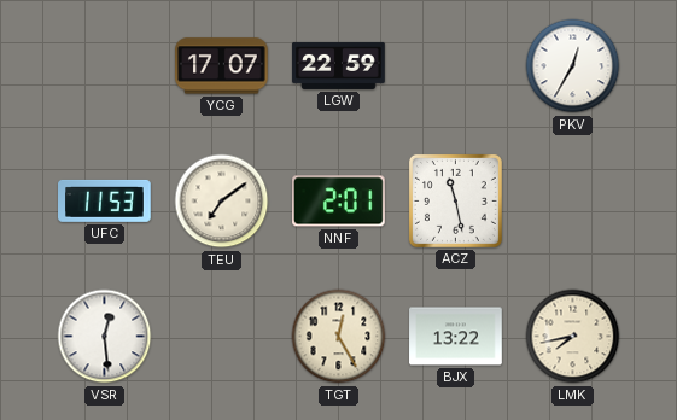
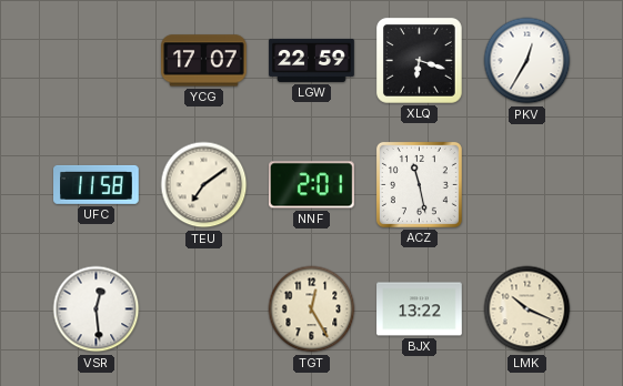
XLQ: none -> 6:18 (420, 61)
UFC: 11:53 -> 11:58 (97, 184)
LMK: 7:43 -> 10:19 (527, 309)
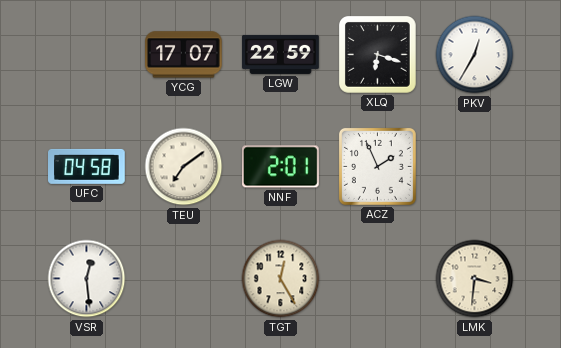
UFC: 11:58 -> 04:58 (87, 166)
ACZ: 11:28 -> 1:56 (377, 166)
BJX: 13:22 -> none (420, 309)
LMK: 10:19 -> 3:31 (475, 279)
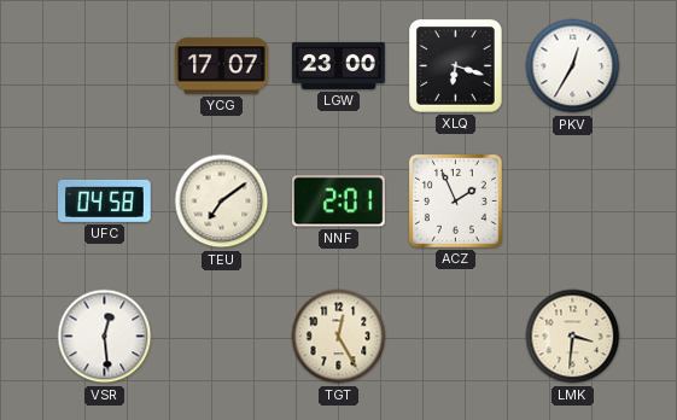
LGW: 22:59 -> 23:00 (339, 65)
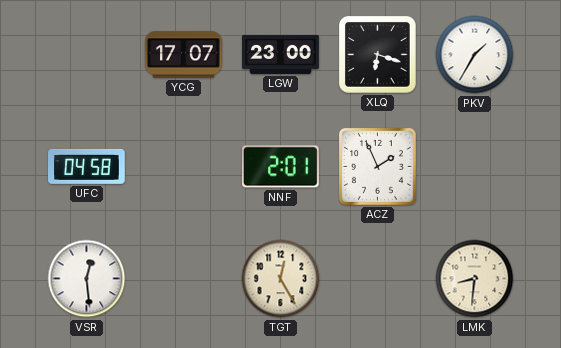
PKV: 12:35 -> 1:35 (475, 55)
TEU: 7:09 -> none (222, 202)
LMK: 3:31 -> 8:31 (475, 279)
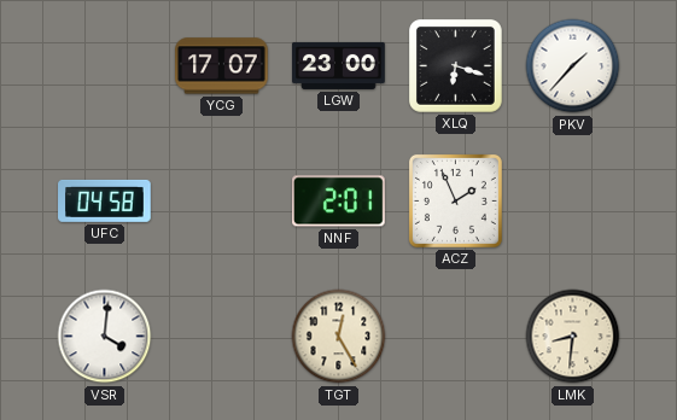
PKV: 1:35 -> 1:37 (573, 66)
VSR: 12:29 -> 4:01 (105, 337)
